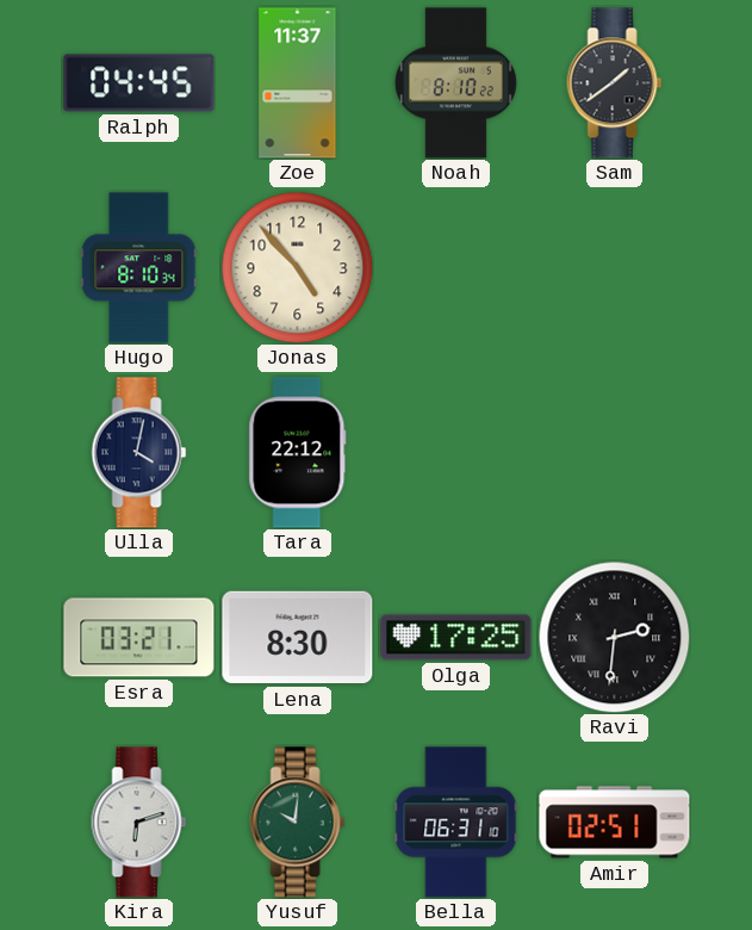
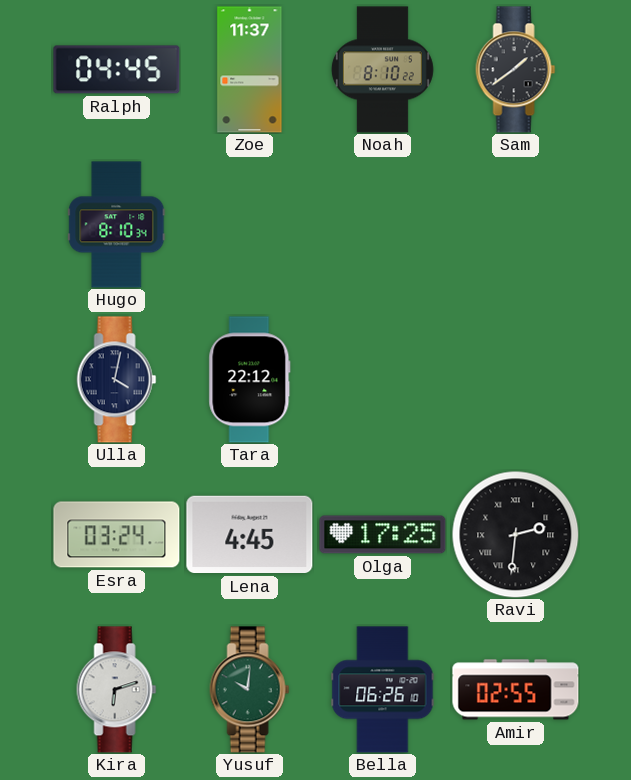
Jonas: 4:53 -> none (297, 267)
Esra: 03:21 -> 03:24 (117, 535)
Lena: 8:30 -> 4:45 (250, 535)
Bella: 06:31 -> 06:26 (383, 690)
Amir: 02:51 -> 02:55 (516, 690)
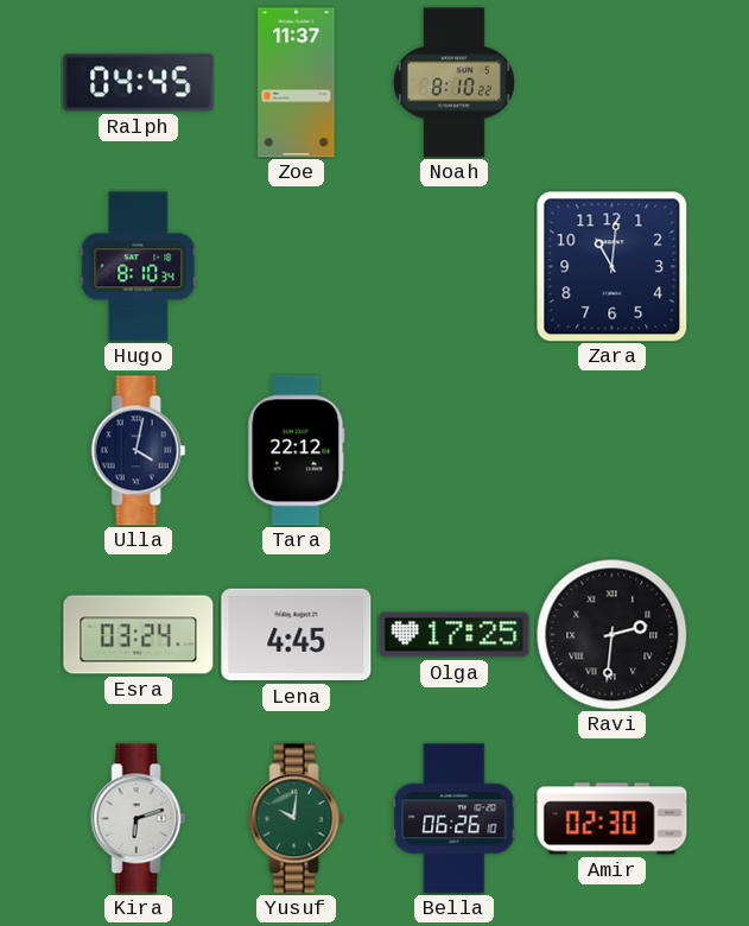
Sam: 1:39 -> none (516, 70)
Zara: none -> 11:01 (612, 267)
Amir: 02:55 -> 02:30 (612, 819)
